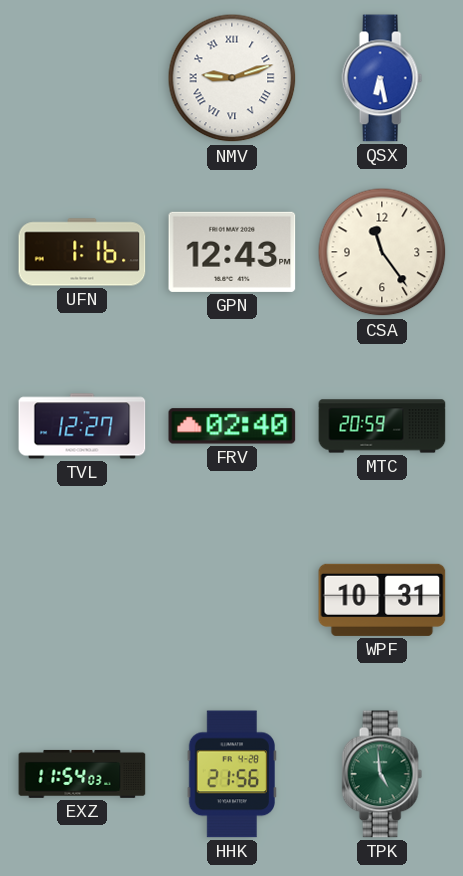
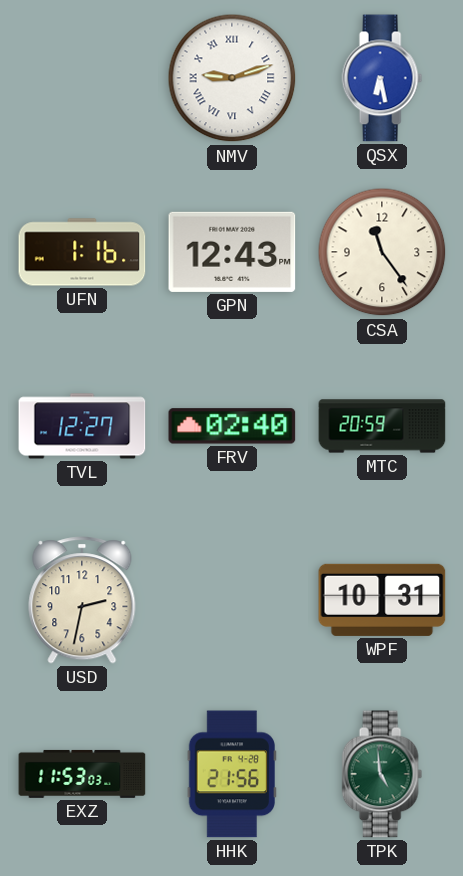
USD: none -> 2:32 (82, 600)
EXZ: 11:54 -> 11:53 (82, 774)
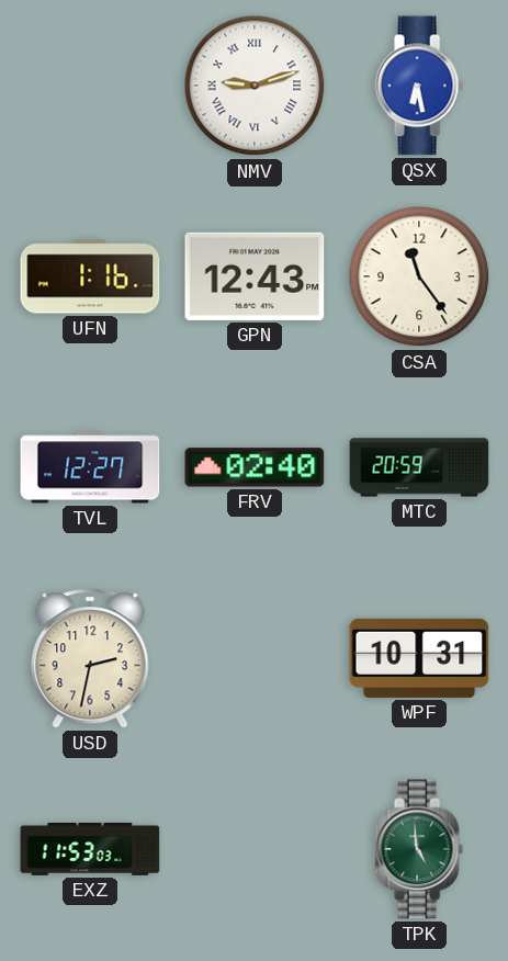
HHK: 21:56 -> none (231, 774)
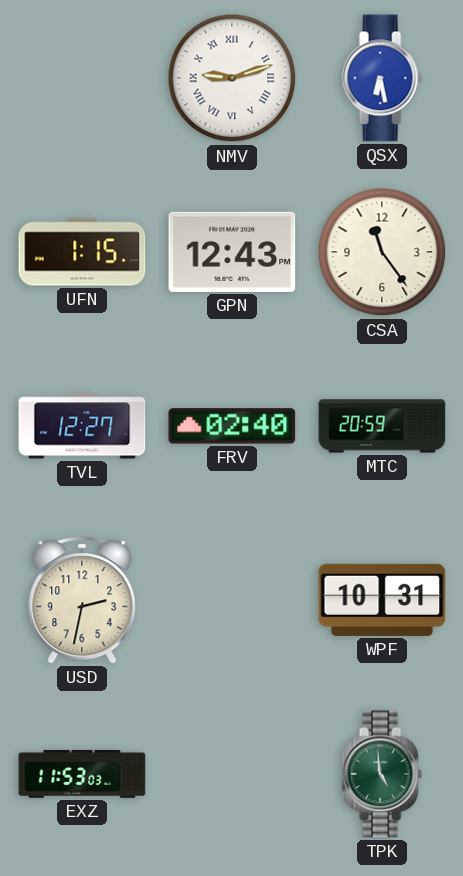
UFN: 1:16 -> 1:15 (82, 252)
